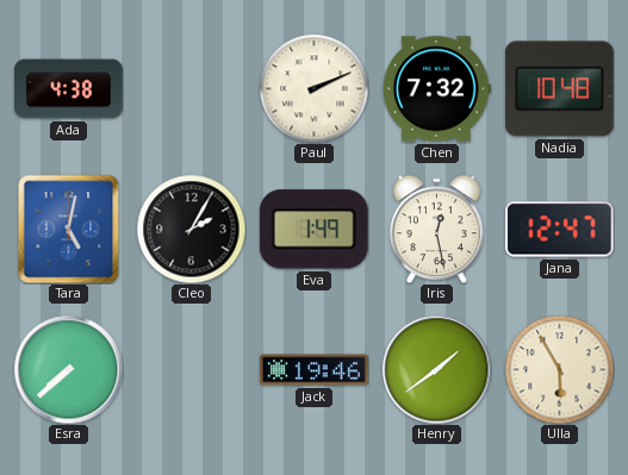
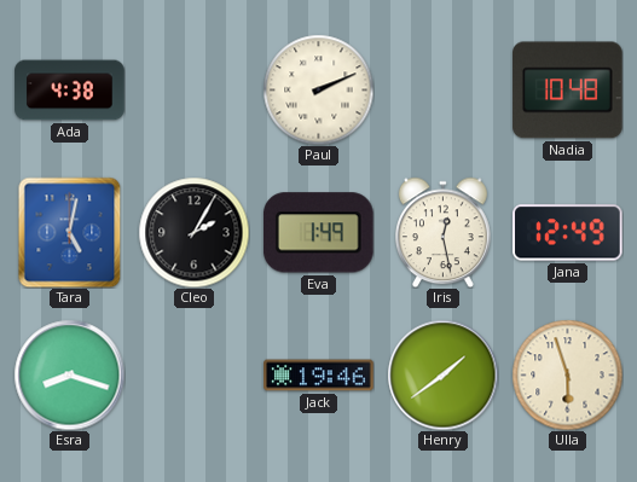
Chen: 7:32 -> none (436, 89)
Jana: 12:47 -> 12:49 (568, 233)
Esra: 7:38 -> 8:18 (69, 374)
Ulla: 5:55 -> 5:57 (567, 374)
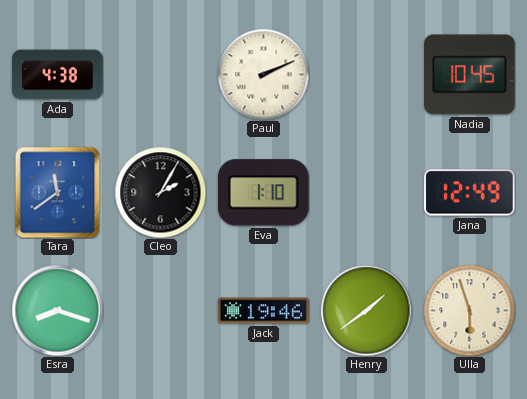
Nadia: 10:48 -> 10:45 (470, 75)
Tara: 5:02 -> 11:39 (58, 192)
Eva: 1:49 -> 1:10 (263, 193)
Iris: 12:28 -> none (442, 232)
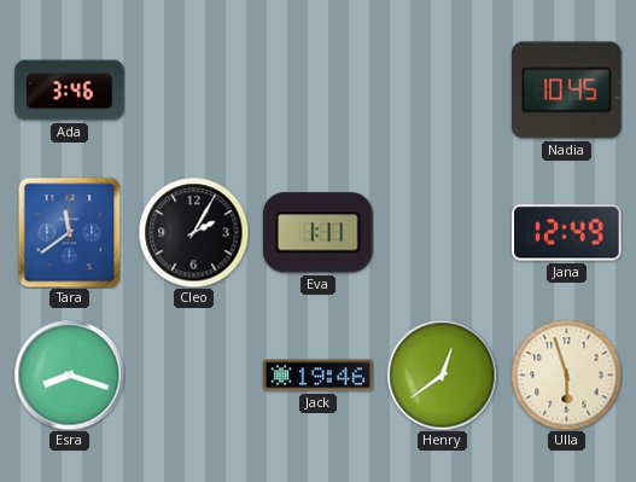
Ada: 4:38 -> 3:46 (70, 91)
Paul: 2:11 -> none (263, 74)
Eva: 1:10 -> 1:11 (317, 233)
Henry: 1:39 -> 12:39 (442, 374)
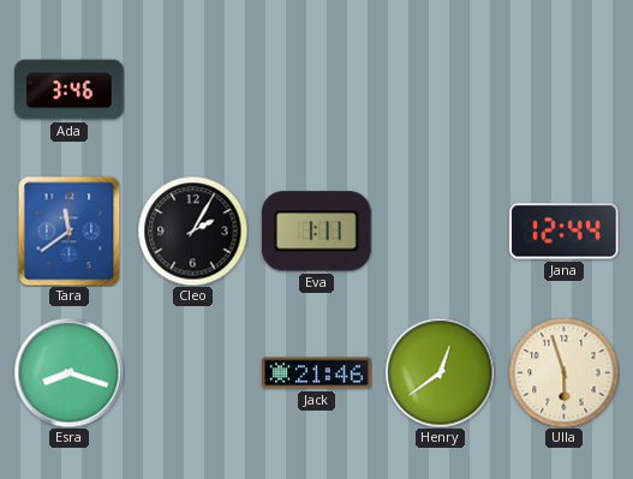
Nadia: 10:45 -> none (567, 91)
Jana: 12:49 -> 12:44 (565, 232)
Jack: 19:46 -> 21:46 (317, 373)
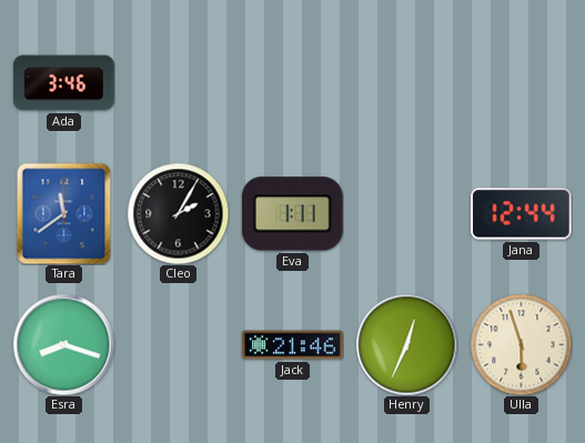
Henry: 12:39 -> 12:34 (406, 344)
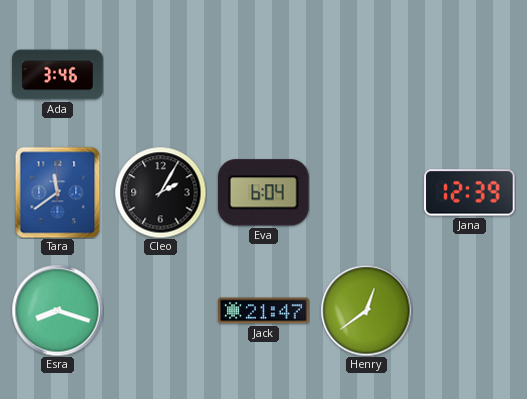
Eva: 1:11 -> 6:04 (263, 193)
Jana: 12:44 -> 12:39 (470, 193)
Jack: 21:46 -> 21:47 (264, 311)
Henry: 12:34 -> 12:39 (366, 310)
Ulla: 5:57 -> none (521, 344)
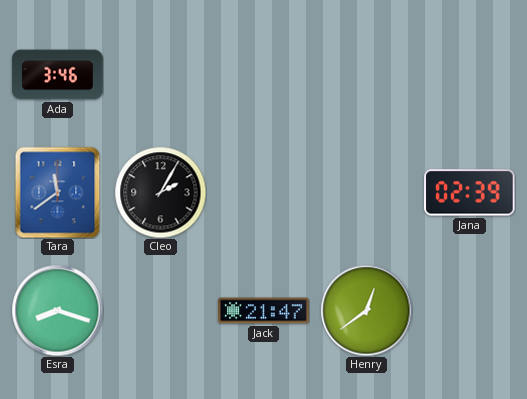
Eva: 6:04 -> none (263, 193)
Jana: 12:39 -> 02:39 (470, 193)
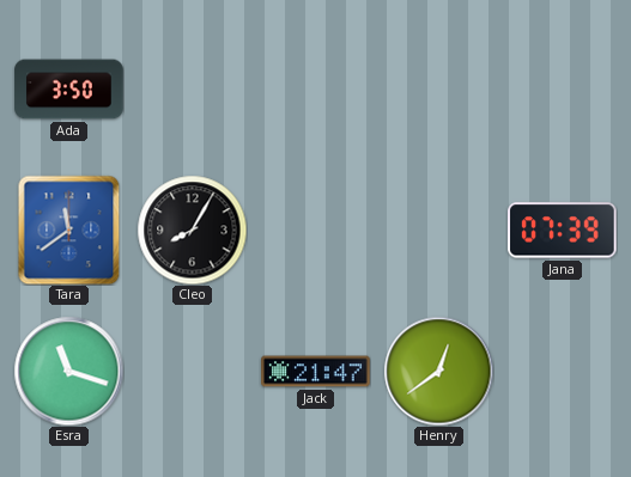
Ada: 3:46 -> 3:50 (69, 90)
Cleo: 2:05 -> 8:05 (192, 230)
Jana: 02:39 -> 07:39 (563, 231)
Esra: 8:18 -> 11:18 (68, 371)
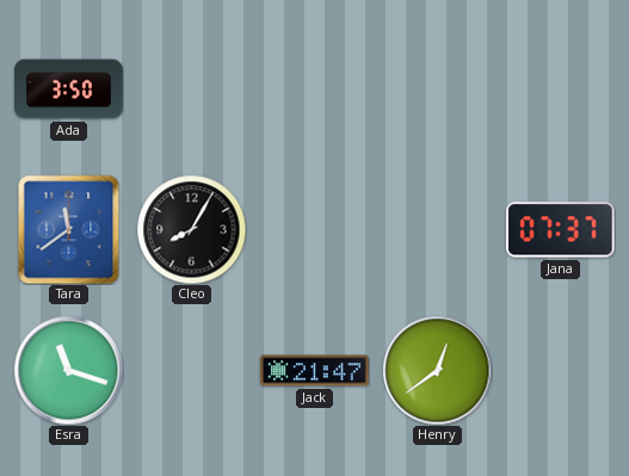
Jana: 07:39 -> 07:37 (561, 230)
